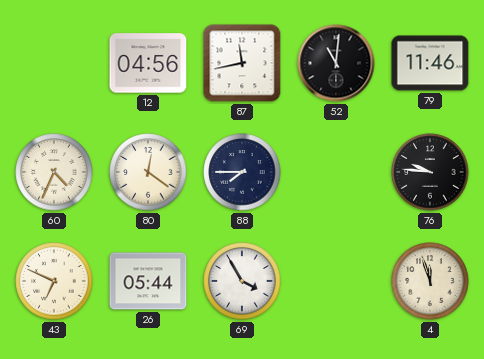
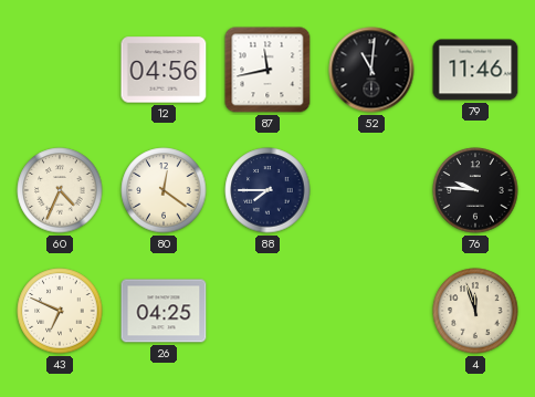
26: 05:44 -> 04:25 (164, 311)
69: 3:55 -> none (242, 281)
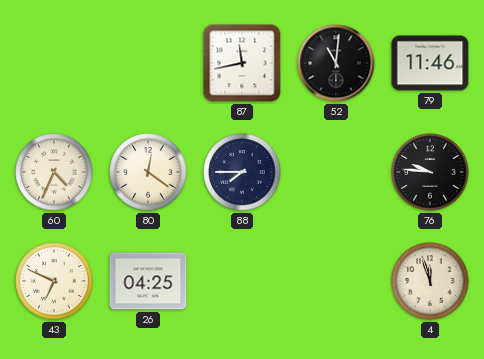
12: 04:56 -> none (164, 70)
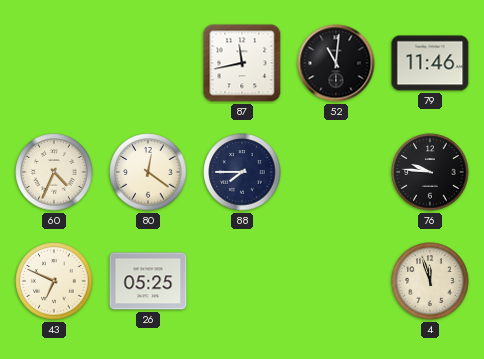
26: 04:25 -> 05:25 (148, 281)
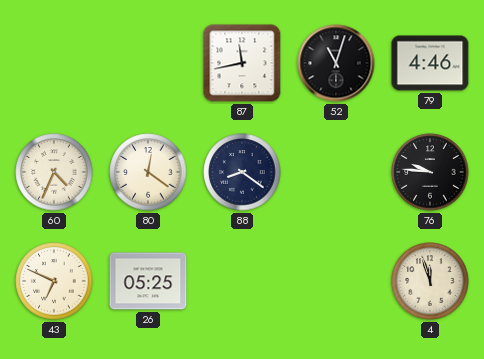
52: 11:01 -> 11:03 (336, 63)
79: 11:46 -> 4:46 (430, 63)
88: 7:45 -> 8:21 (242, 172)
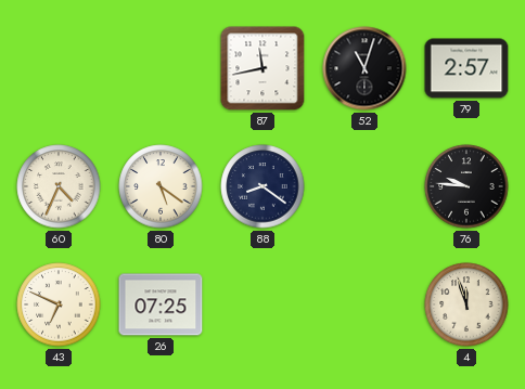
79: 4:46 -> 2:57 (466, 68)
80: 12:21 -> 5:21 (161, 186)
26: 05:25 -> 07:25 (161, 304)
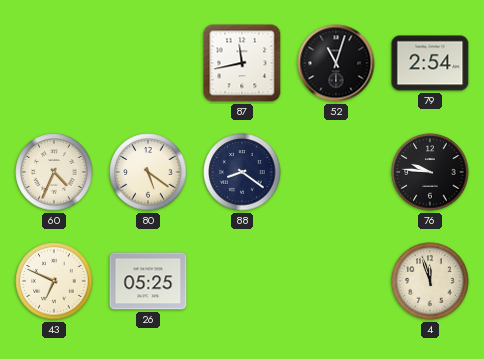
79: 2:57 -> 2:54 (430, 63)
26: 07:25 -> 05:25 (148, 281)
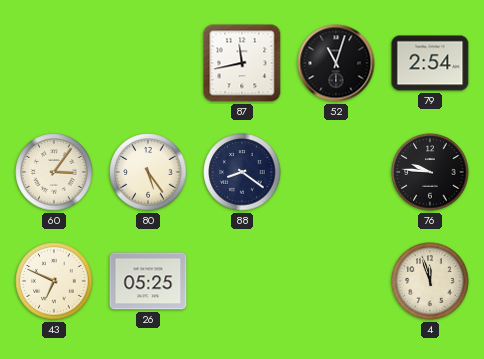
60: 4:34 -> 3:06 (54, 172)
80: 5:21 -> 5:24 (148, 172)
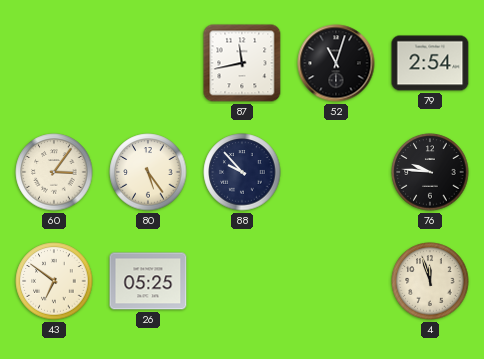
88: 8:21 -> 9:53 (242, 172)
43: 6:49 -> 6:51 (54, 281)
